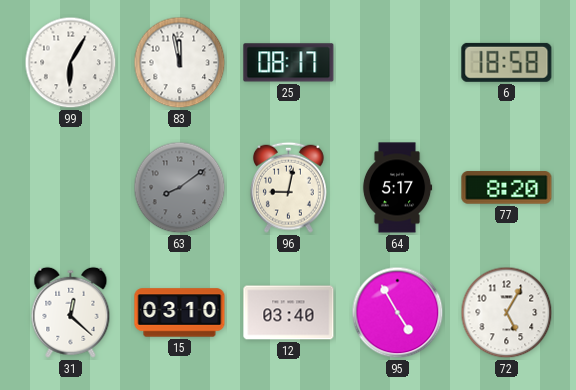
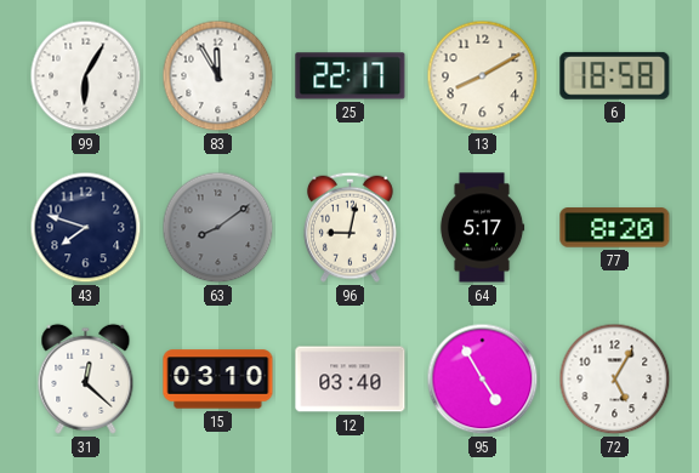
83: 11:58 -> 11:55 (218, 76)
25: 08:17 -> 22:17 (351, 76)
13: none -> 8:10 (483, 76)
43: none -> 7:48 (86, 228)
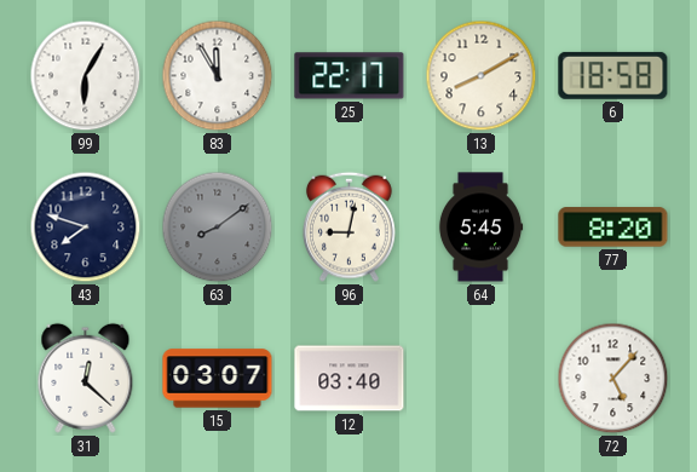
64: 5:17 -> 5:45 (480, 228)
15: 03:10 -> 03:07 (218, 379)
95: 4:55 -> none (483, 380)
72: 5:05 -> 5:07 (614, 379)
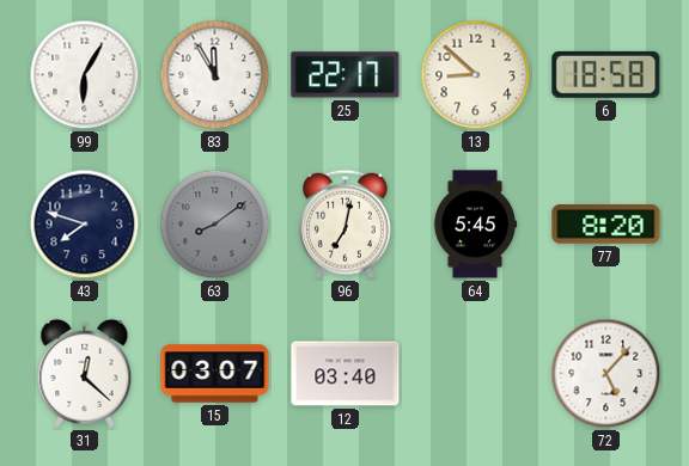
13: 8:10 -> 8:52 (476, 75)
96: 9:02 -> 7:02 (344, 223)
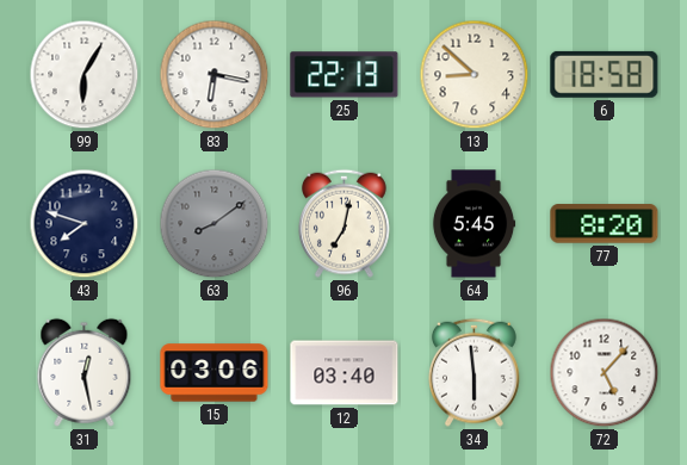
83: 11:55 -> 6:17 (215, 75)
25: 22:17 -> 22:13 (345, 75)
31: 12:22 -> 12:28 (85, 372)
15: 03:07 -> 03:06 (215, 373)
34: none -> 5:59 (474, 372)
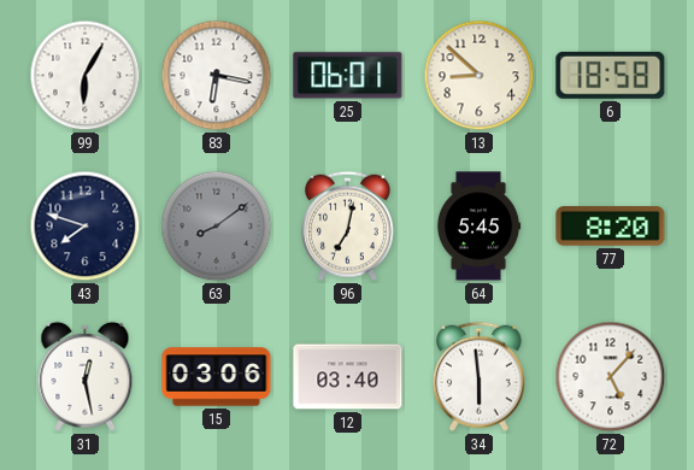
25: 22:13 -> 06:01 (348, 76)
